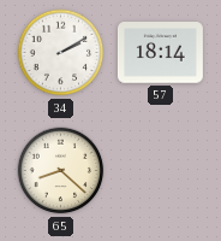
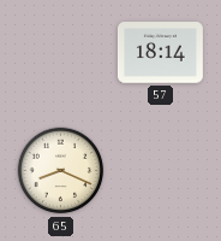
34: 2:10 -> none (61, 53)
65: 8:22 -> 8:19 (61, 171)
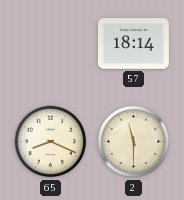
2: none -> 11:30 (134, 142)
